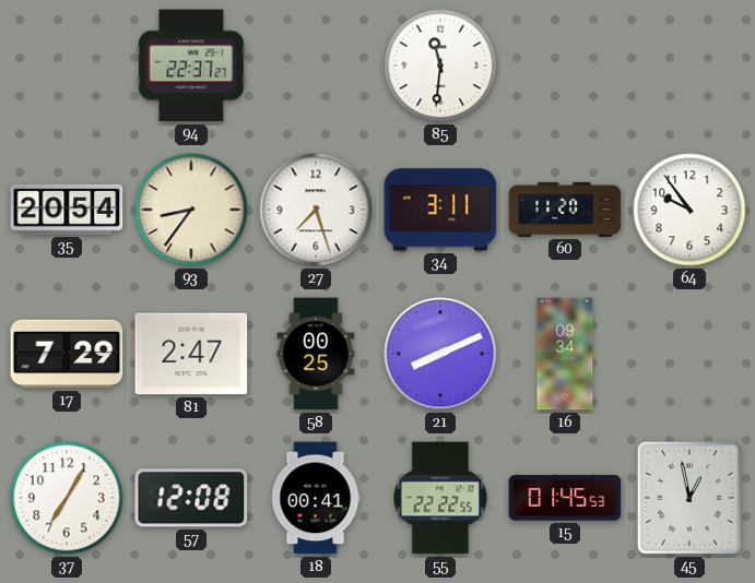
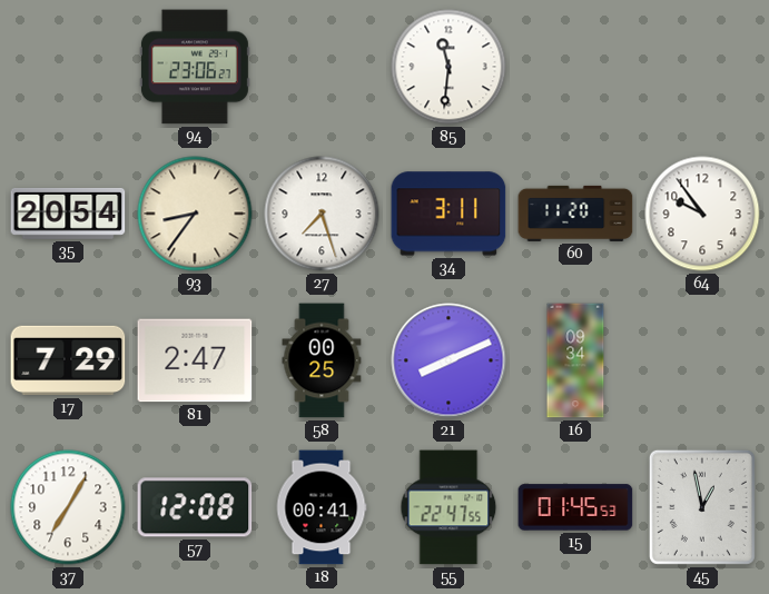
94: 22:37 -> 23:06 (195, 67)
55: 22:22 -> 22:47 (448, 507)
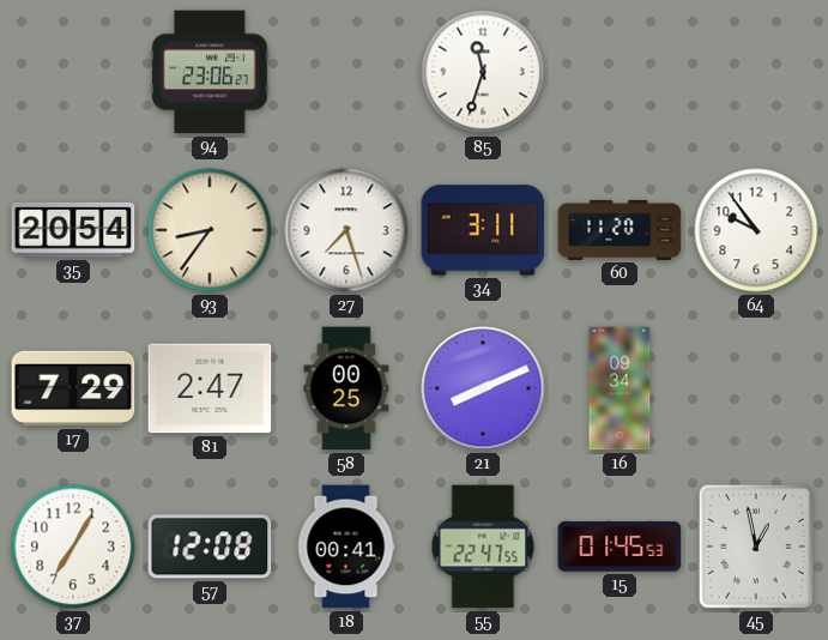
85: 11:31 -> 11:33 (483, 72)
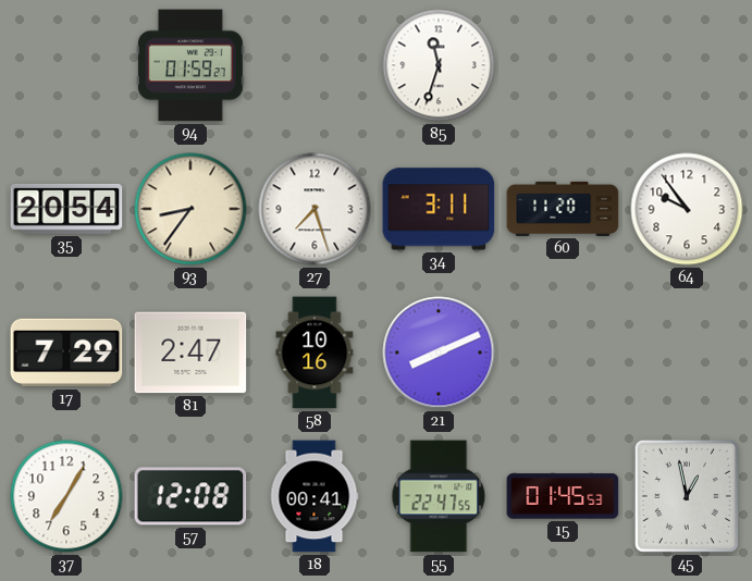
94: 23:06 -> 01:59 (190, 65)
58: 00:25 -> 10:16 (315, 353)
16: 09:34 -> none (620, 388)
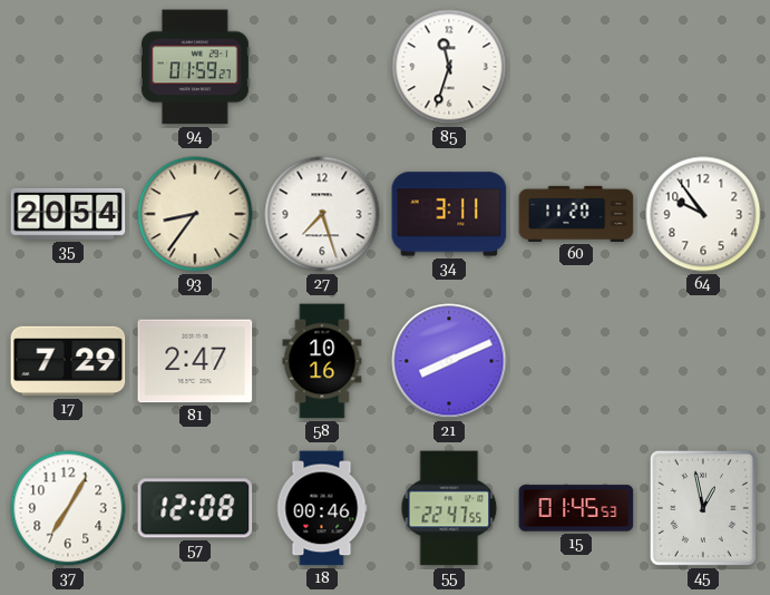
18: 00:41 -> 00:46 (322, 508)
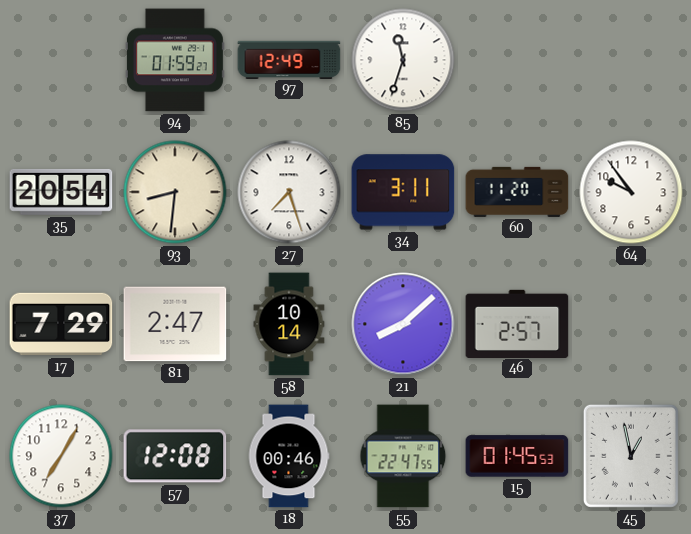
97: none -> 12:49 (289, 59)
93: 8:36 -> 8:31 (175, 192)
58: 10:16 -> 10:14 (289, 324)
21: 8:11 -> 8:08 (403, 324)
46: none -> 2:57 (517, 323)
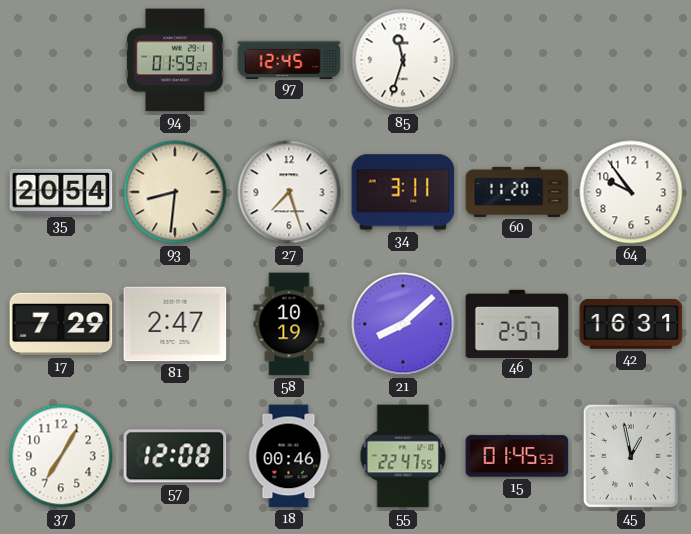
97: 12:49 -> 12:45 (289, 59)
58: 10:14 -> 10:19 (289, 324)
42: none -> 16:31 (631, 324)
